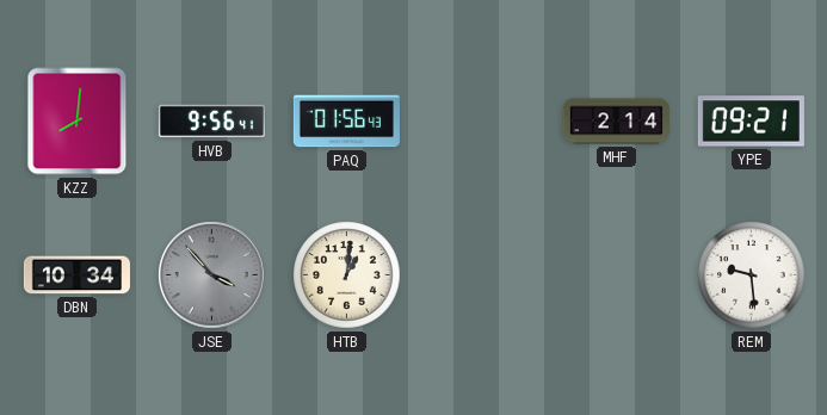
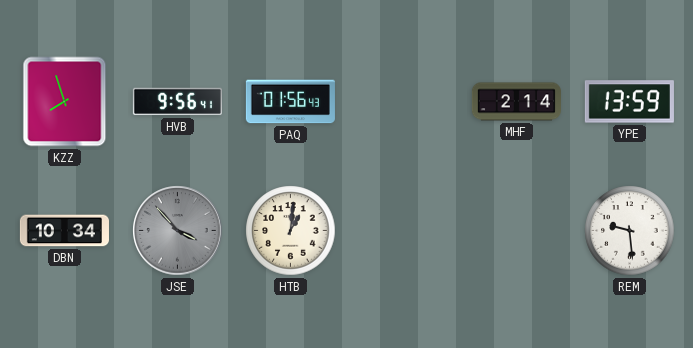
KZZ: 8:01 -> 7:57 (65, 102)
YPE: 09:21 -> 13:59 (629, 102)
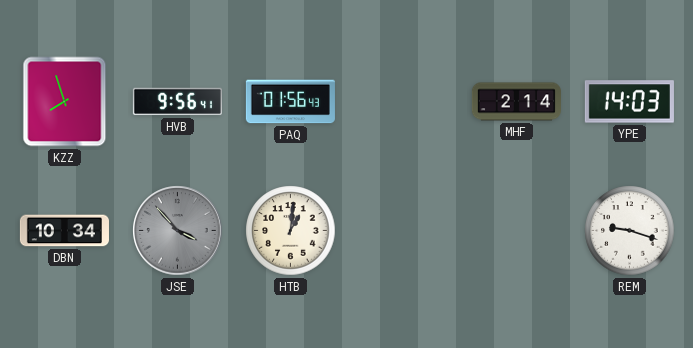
YPE: 13:59 -> 14:03 (629, 102)
REM: 9:29 -> 9:18 (630, 231)
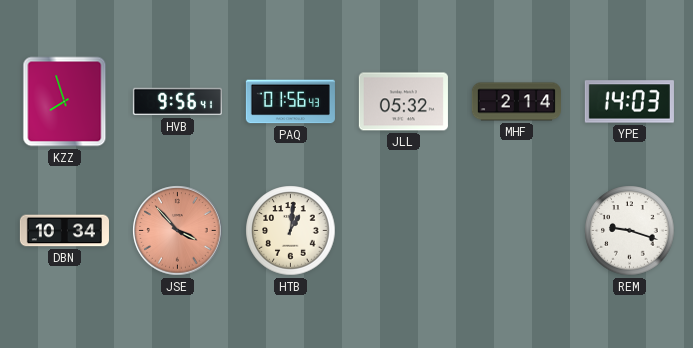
JLL: none -> 05:32 (403, 102)
JSE dial: grey -> salmon (178, 231)
